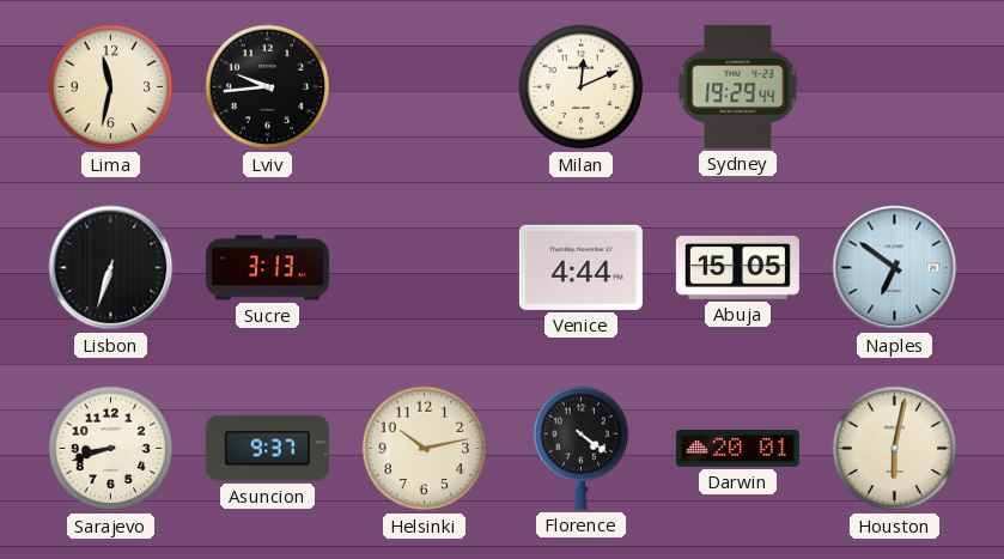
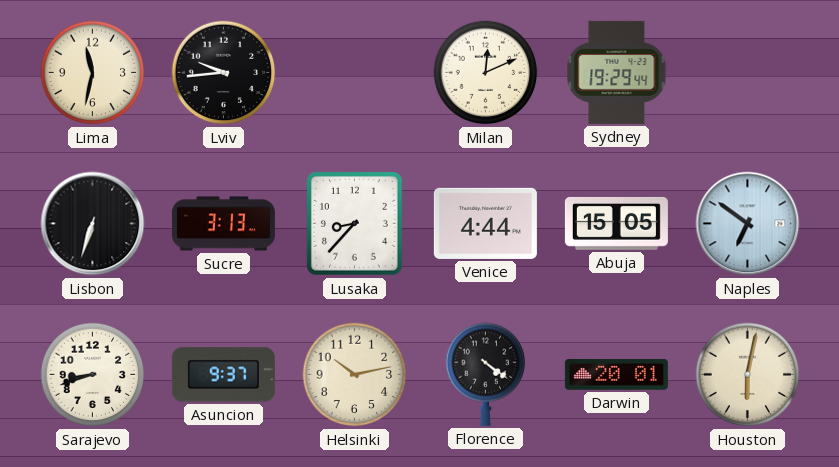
Lusaka: none -> 8:37 (354, 224)
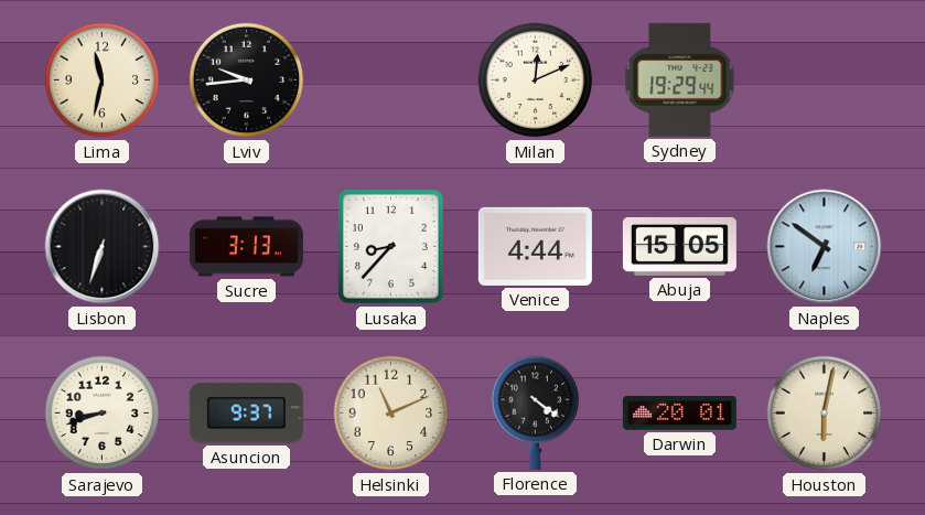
Helsinki: 10:13 -> 11:11 (391, 414)
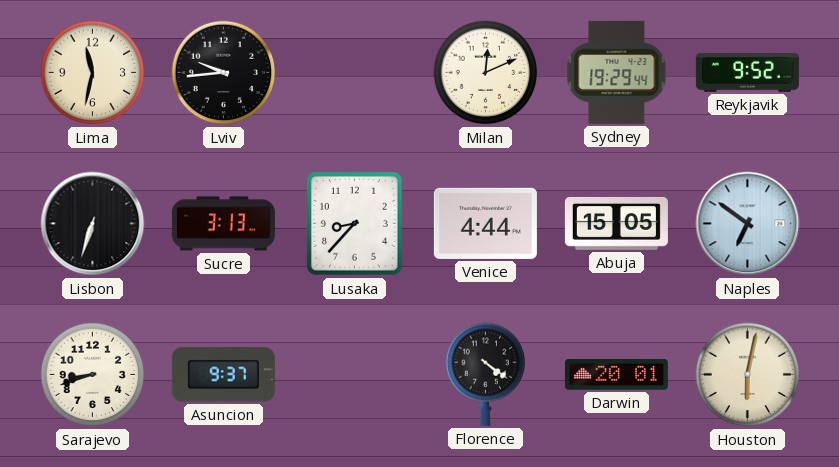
Reykjavik: none -> 9:52 (747, 73)
Helsinki: 11:11 -> none (391, 414)
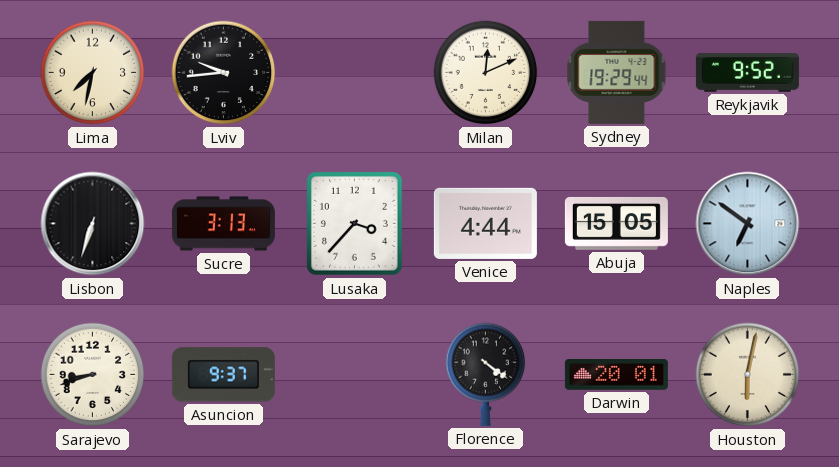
Lima: 11:32 -> 7:32 (93, 73)
Lusaka: 8:37 -> 3:37 (354, 224)
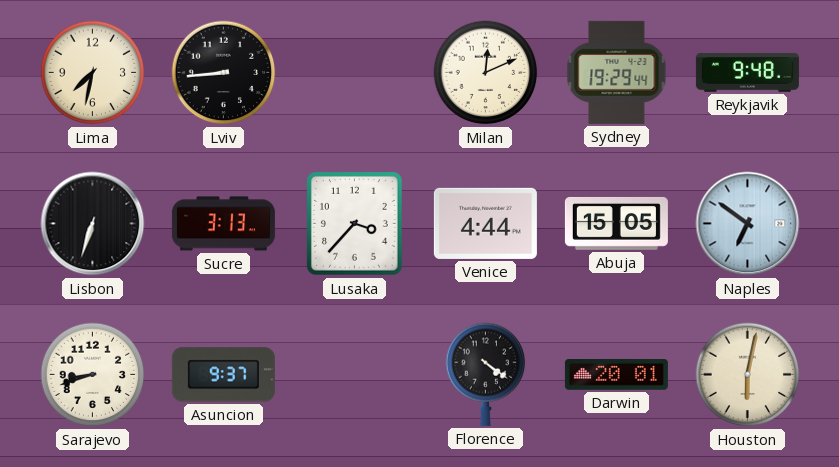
Lviv: 9:44 -> 8:44 (224, 73)
Reykjavik: 9:52 -> 9:48 (747, 73)
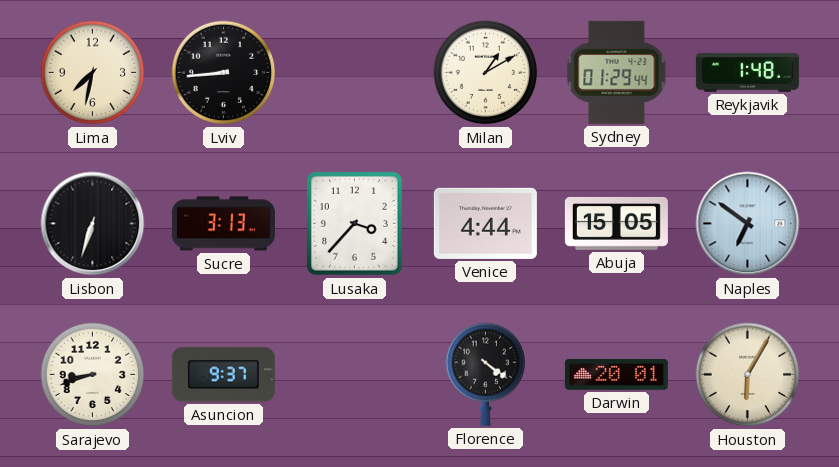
Milan: 12:11 -> 1:10 (486, 73)
Sydney: 19:29 -> 01:29 (617, 72)
Reykjavik: 9:48 -> 1:48 (747, 73)
Houston: 6:02 -> 6:05 (748, 375)
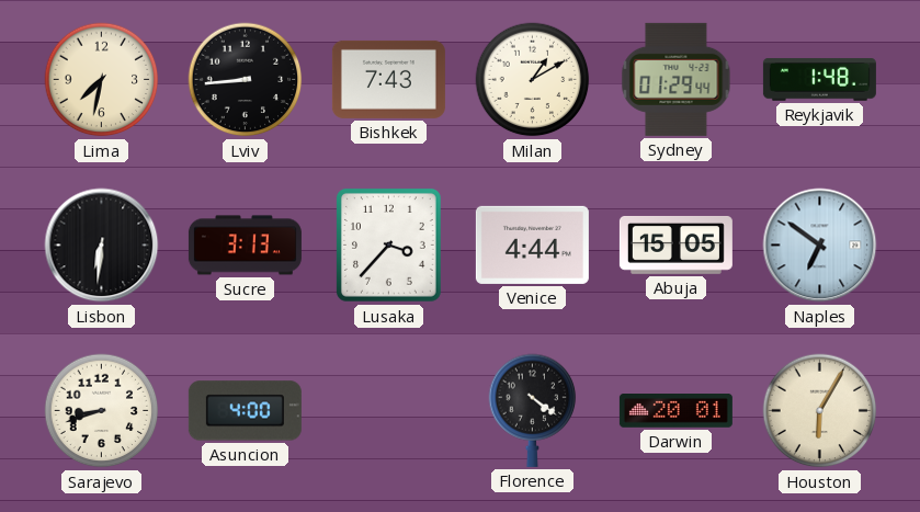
Bishkek: none -> 7:43 (388, 79)
Lisbon: 6:33 -> 6:31 (102, 246)
Asuncion: 9:37 -> 4:00 (245, 411)
